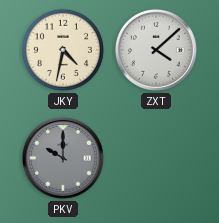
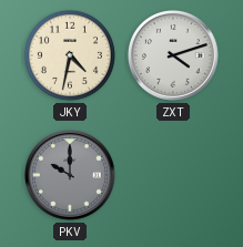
ZXT: 4:08 -> 4:12 (173, 55)
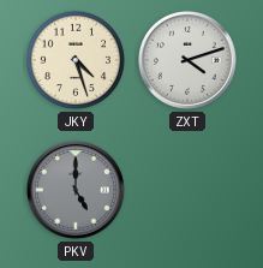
JKY: 4:32 -> 4:27 (76, 60)
PKV: 10:00 -> 5:00 (76, 190)
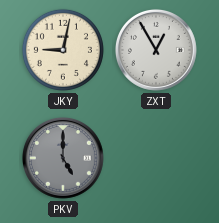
JKY: 4:27 -> 9:02 (63, 50)
ZXT: 4:12 -> 12:55 (156, 50)
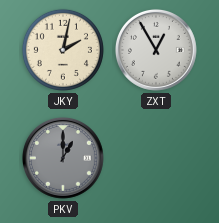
JKY: 9:02 -> 2:02 (63, 50)
PKV: 5:00 -> 1:00 (63, 158)
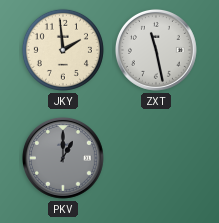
JKY: 2:02 -> 1:59 (63, 50)
ZXT: 12:55 -> 11:28 (156, 50)
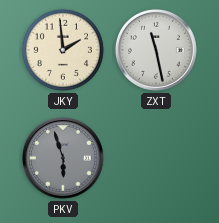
PKV: 1:00 -> 5:57 (63, 158)
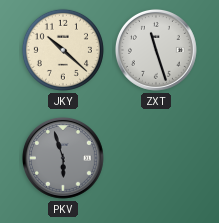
JKY: 1:59 -> 10:22 (63, 50)
ZXT: 11:28 -> 11:27 (156, 50)
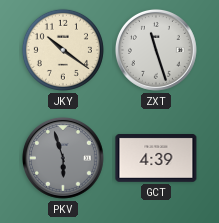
JKY: 10:22 -> 10:21 (63, 50)
GCT: none -> 4:39 (156, 159)
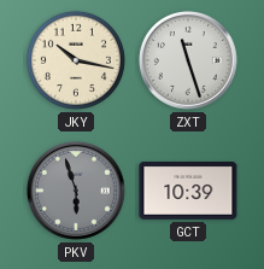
JKY: 10:21 -> 10:17 (76, 60)
GCT: 4:39 -> 10:39 (188, 192)
